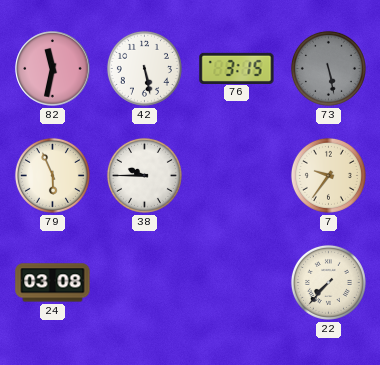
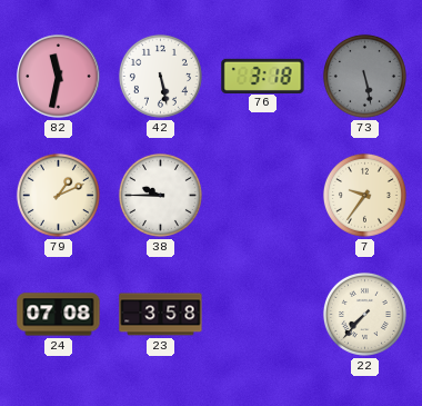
76: 3:15 -> 3:18 (263, 76)
79: 5:56 -> 1:11 (58, 195)
24: 03:08 -> 07:08 (59, 315)
23: none -> 3:58 (161, 315)
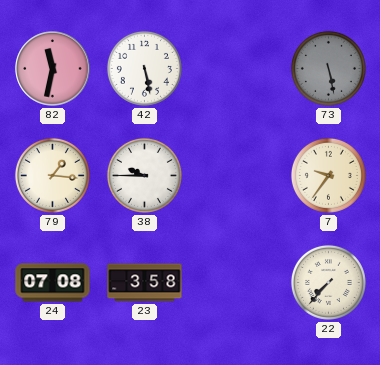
76: 3:18 -> none (263, 76)
79: 1:11 -> 1:16 (52, 175)
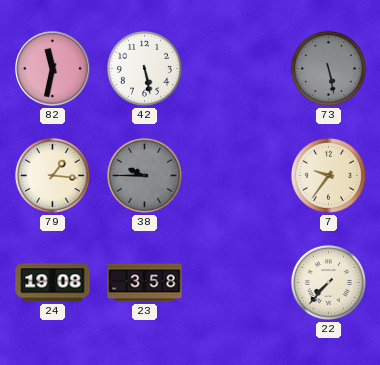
38 dial: white -> grey (144, 175)
24: 07:08 -> 19:08 (53, 283)
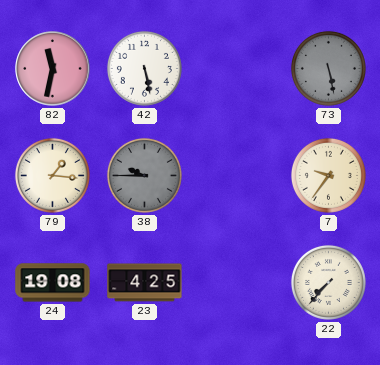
23: 3:58 -> 4:25 (145, 283)
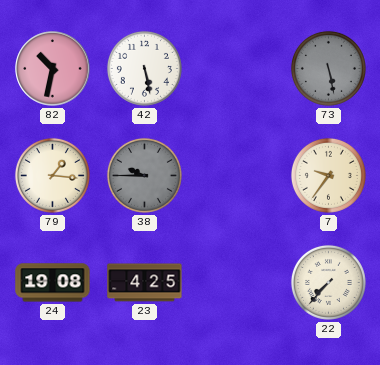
82: 11:32 -> 10:32 (53, 69)
